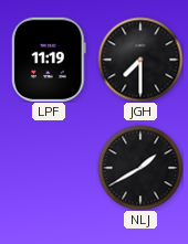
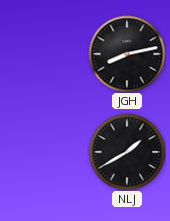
LPF: 11:19 -> none (49, 60)
JGH: 7:30 -> 8:13 (127, 54)
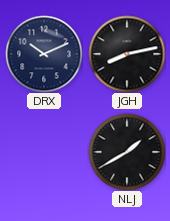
DRX: none -> 10:11 (44, 54)
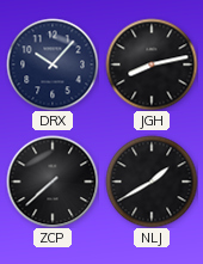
DRX: 10:11 -> 10:07 (53, 65)
ZCP: none -> 7:38 (53, 182)
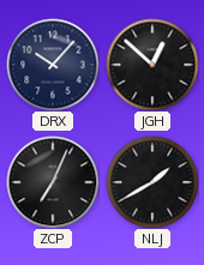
JGH: 8:13 -> 12:52 (152, 65)
ZCP: 7:38 -> 7:04 (53, 182)
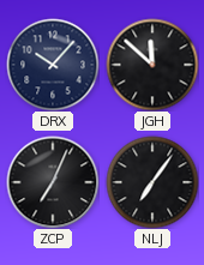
JGH: 12:52 -> 11:52 (152, 65)
NLJ: 1:40 -> 7:06 (152, 182)
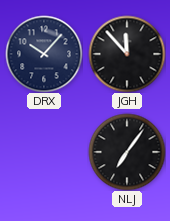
JGH: 11:52 -> 11:53 (127, 54)
ZCP: 7:04 -> none (53, 182)
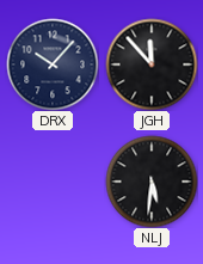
NLJ: 7:06 -> 5:31 (152, 182)
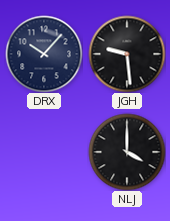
JGH: 11:53 -> 9:29 (127, 54)
NLJ: 5:31 -> 4:00 (127, 152)
